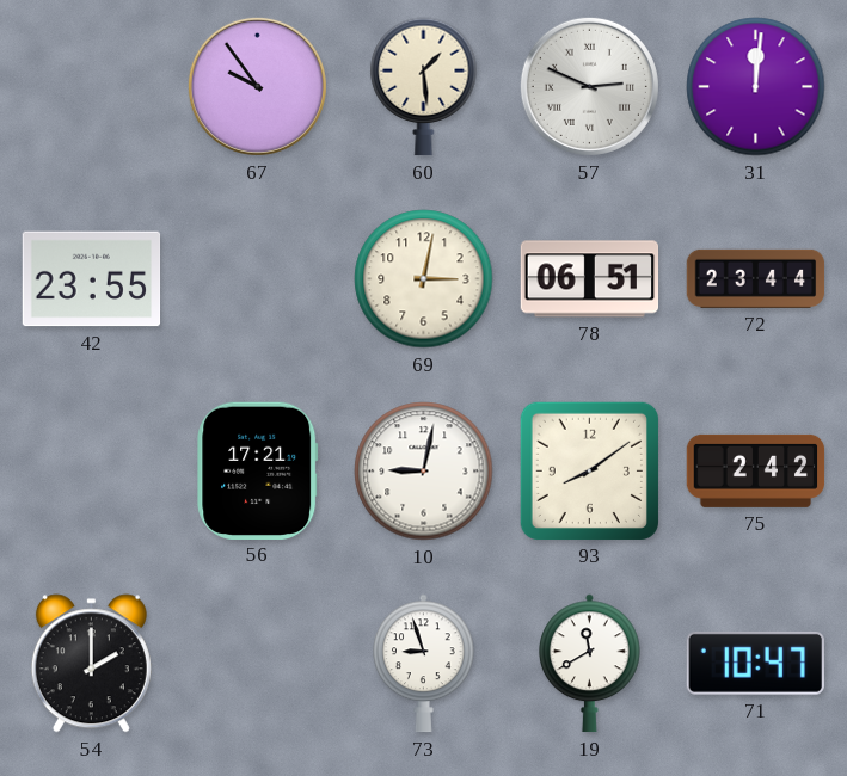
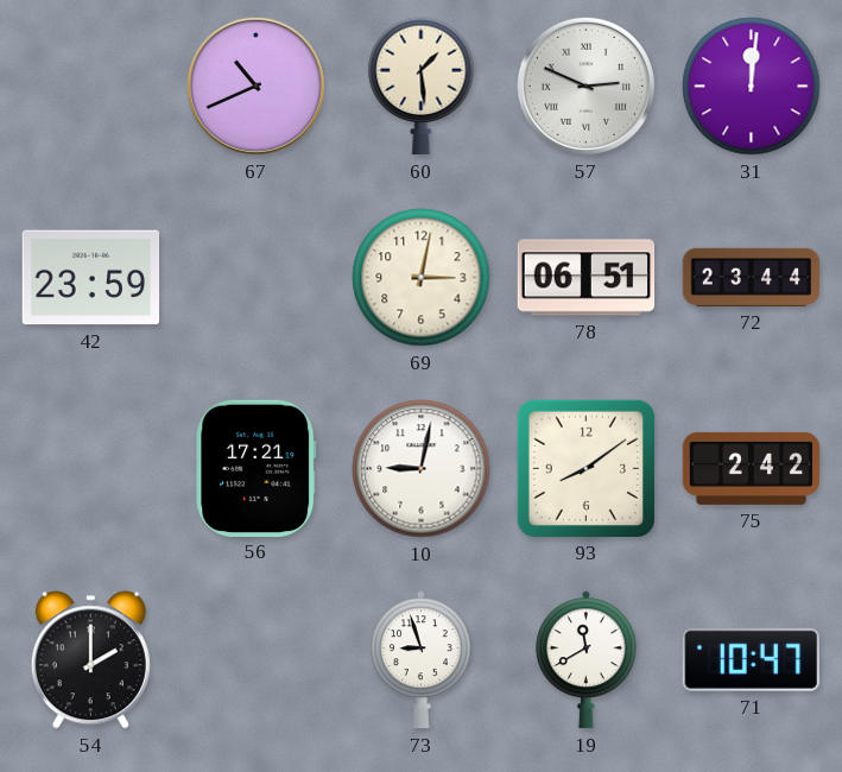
67: 9:54 -> 10:41 (255, 86)
42: 23:55 -> 23:59 (91, 278)
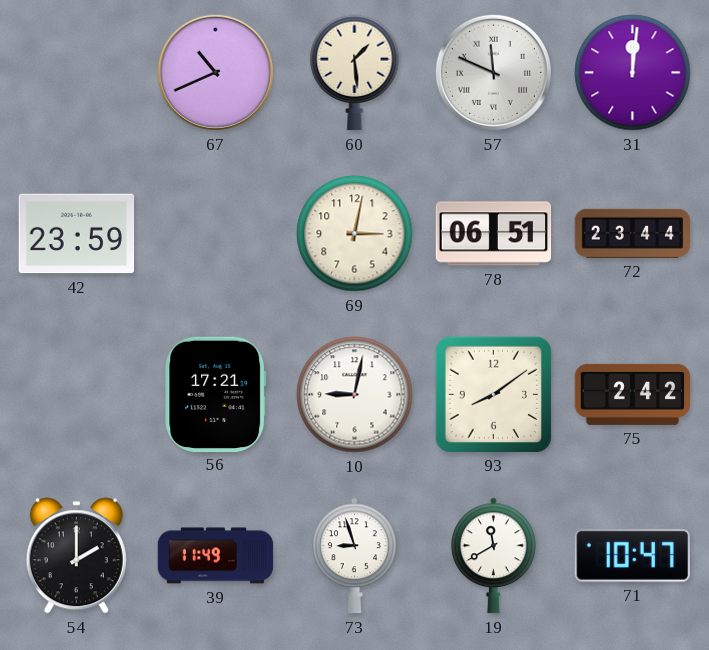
57: 2:49 -> 11:49 (493, 72)
39: none -> 11:49 (216, 556)
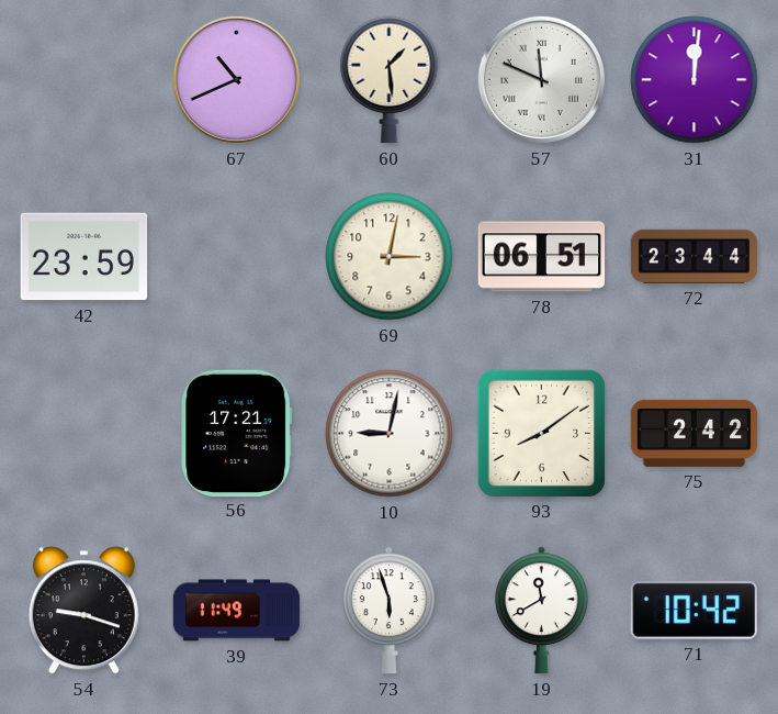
54: 2:00 -> 9:18 (83, 611)
73: 8:57 -> 5:57 (390, 611)
71: 10:47 -> 10:42 (694, 610)
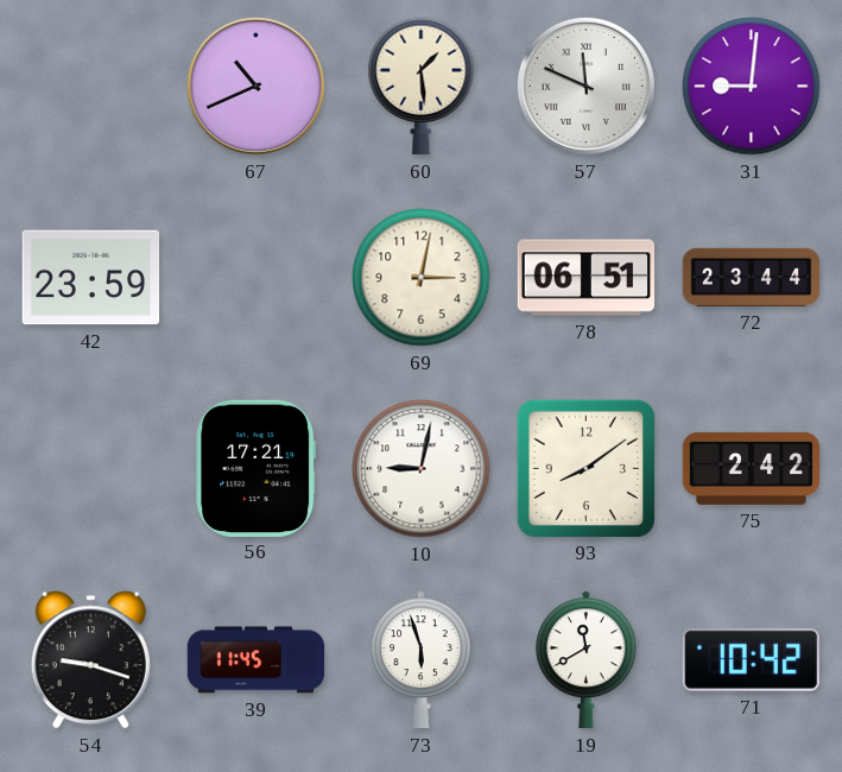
31: 12:01 -> 9:01 (752, 87)
39: 11:49 -> 11:45 (257, 660)
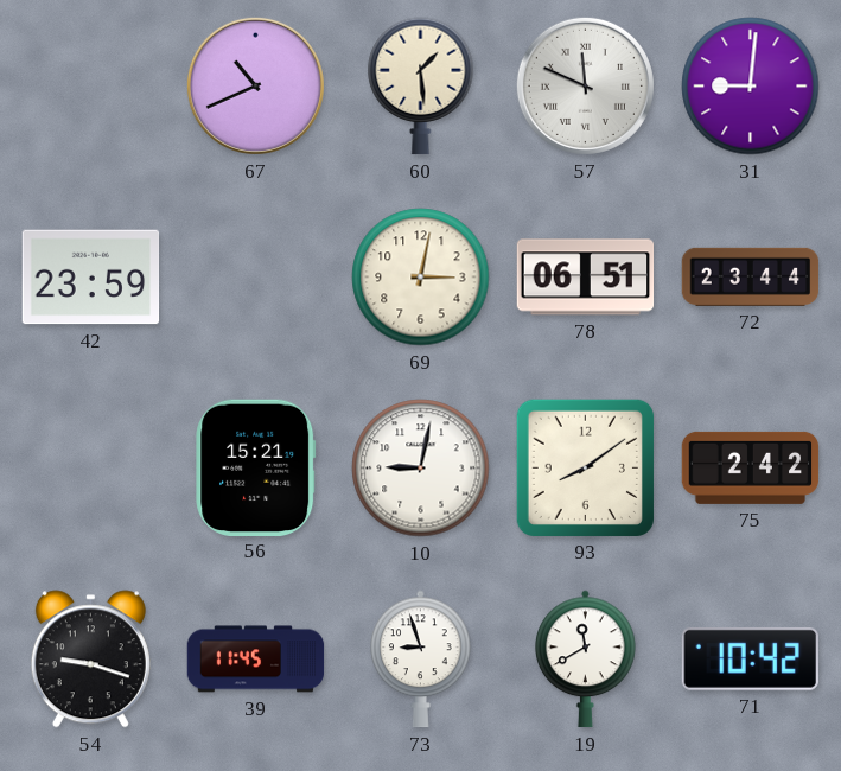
56: 17:21 -> 15:21 (256, 467)
73: 5:57 -> 8:57 (421, 660)
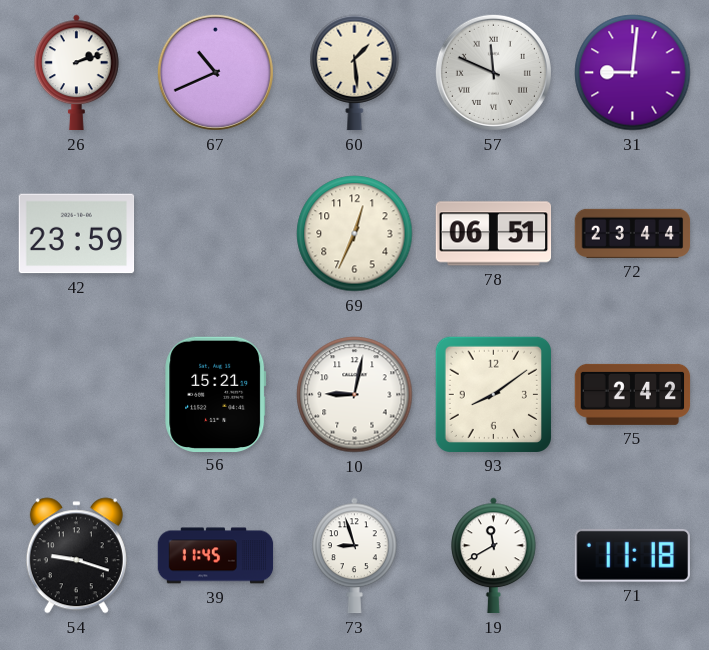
26: none -> 2:12 (77, 73)
69: 3:02 -> 12:34 (355, 234)
71: 10:42 -> 11:18 (632, 555)
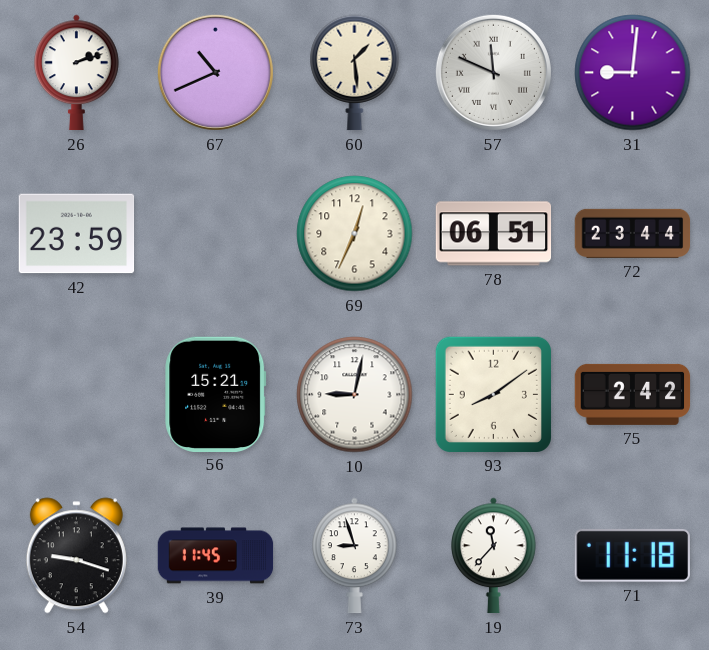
19: 11:40 -> 11:37 (494, 556)
